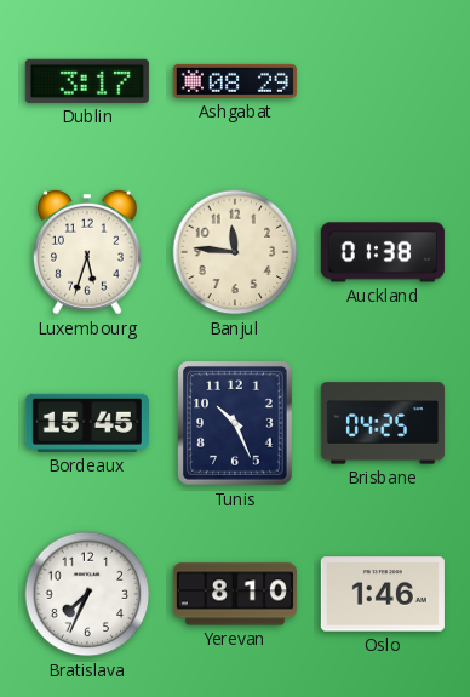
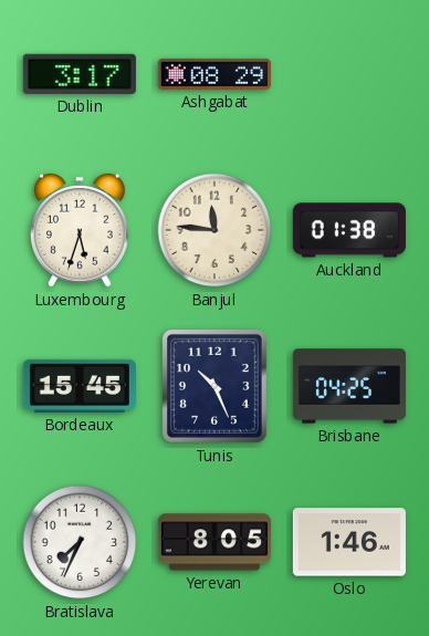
Yerevan: 8:10 -> 8:05 (214, 542)
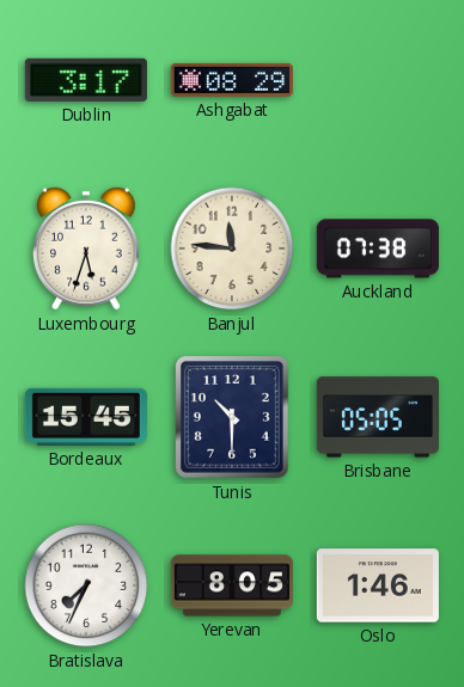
Auckland: 01:38 -> 07:38 (378, 249)
Tunis: 10:26 -> 10:30 (233, 417)
Brisbane: 04:25 -> 05:05 (378, 417)
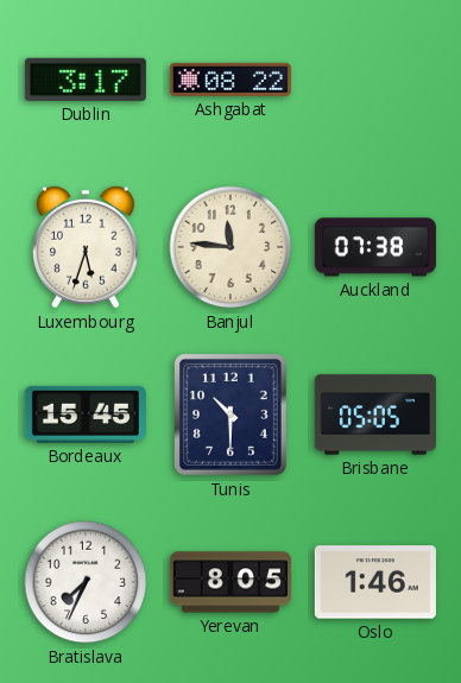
Ashgabat: 08:29 -> 08:22 (230, 80)
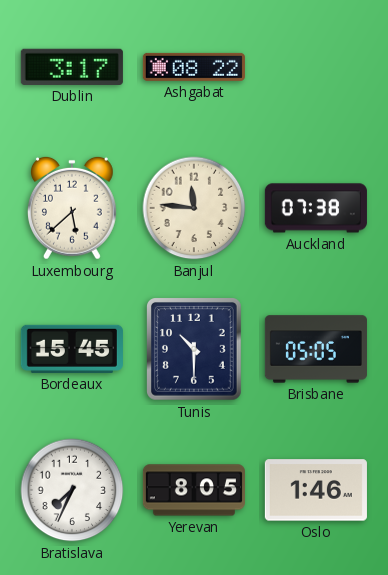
Luxembourg: 5:33 -> 5:38 (72, 208)
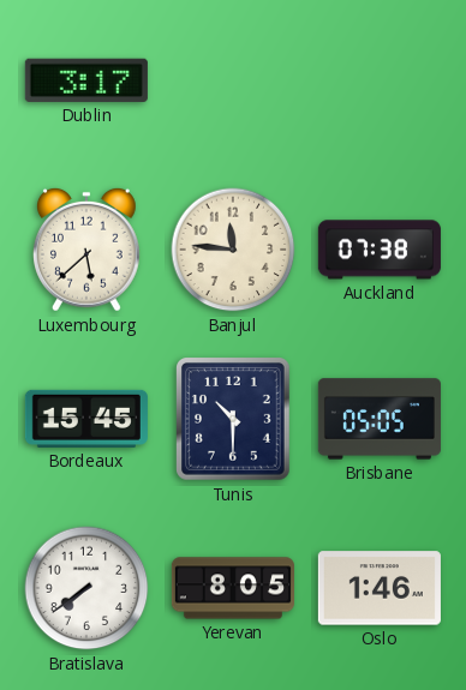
Ashgabat: 08:22 -> none (194, 67)
Bratislava: 7:34 -> 7:39 (86, 588)
